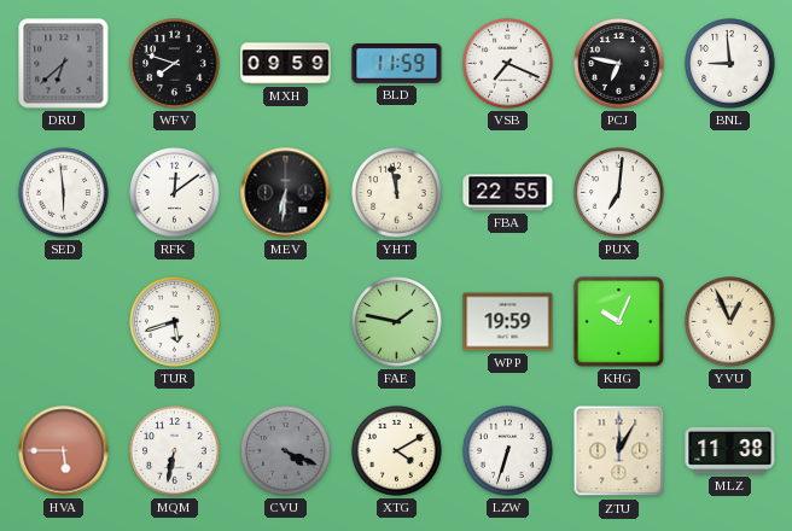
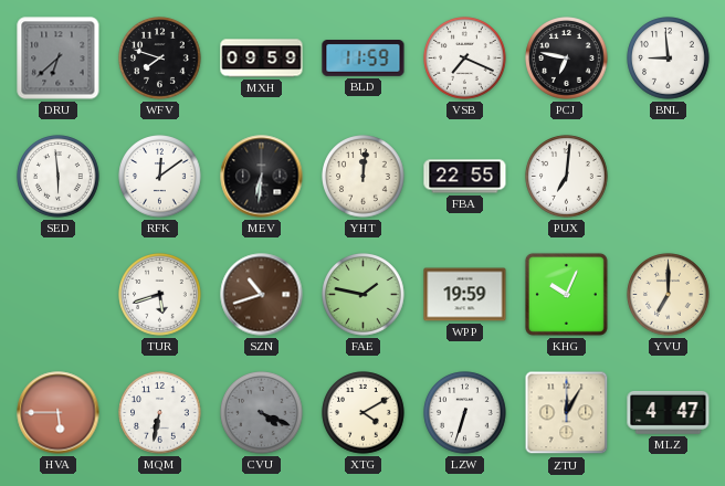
YHT: 11:58 -> 12:01 (364, 177)
SZN: none -> 10:42 (262, 295)
YVU: 12:56 -> 7:00 (669, 295)
MLZ: 11:38 -> 4:47 (669, 413)
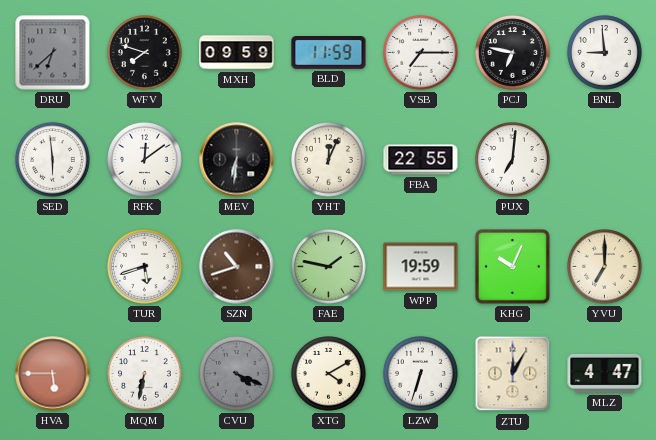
VSB: 7:19 -> 7:15 (421, 53)
YHT: 12:01 -> 12:04 (329, 160)
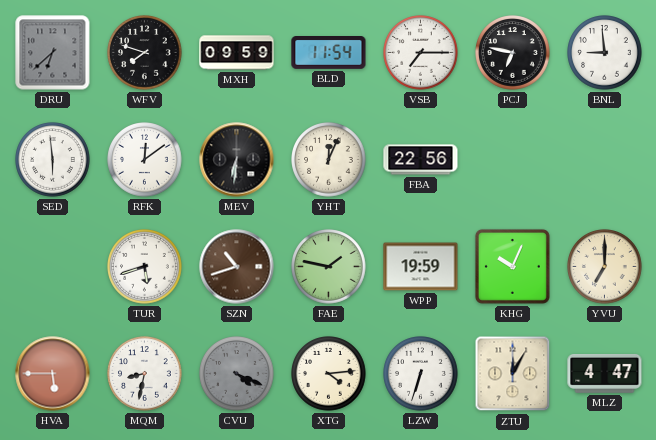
BLD: 11:59 -> 11:54 (329, 53)
FBA: 22:55 -> 22:56 (421, 160)
PUX: 7:01 -> none (513, 160)
MQM: 6:32 -> 8:32 (145, 374)
XTG: 4:10 -> 4:14 (329, 374)
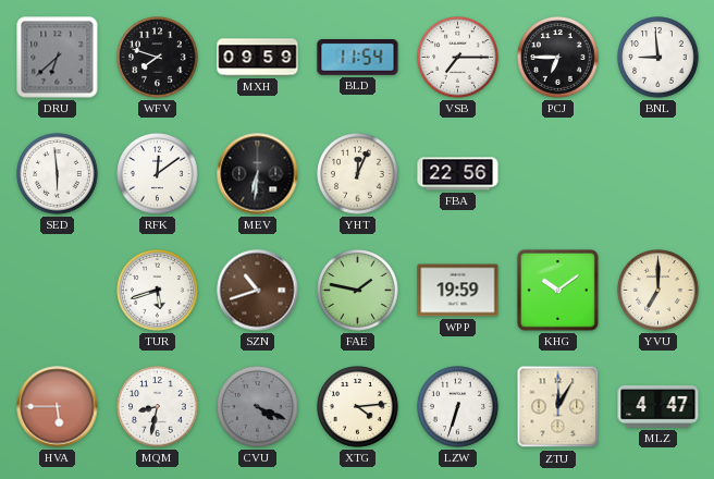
PCJ: 6:47 -> 6:45 (558, 58)
KHG: 10:04 -> 10:09 (557, 290)
